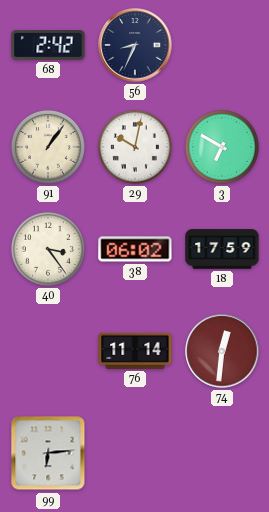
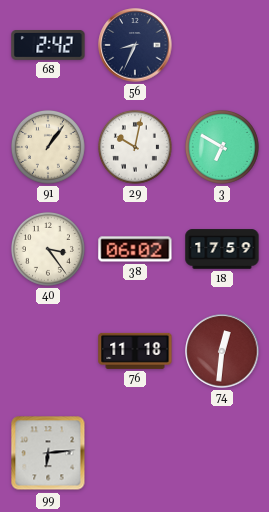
76: 11:14 -> 11:18 (135, 351)
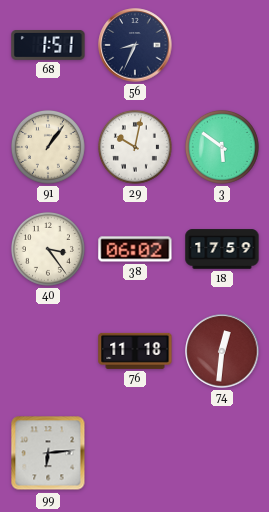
68: 2:42 -> 1:51 (48, 46)
3: 6:50 -> 5:51 (222, 147)
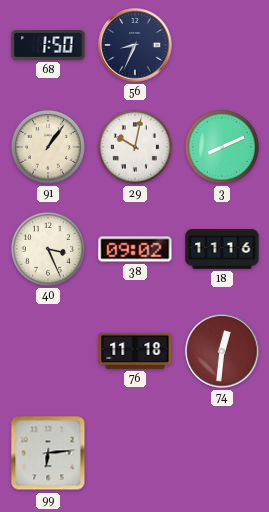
68: 1:51 -> 1:50 (48, 46)
3: 5:51 -> 8:11 (222, 147)
40: 3:24 -> 3:26 (48, 249)
38: 06:02 -> 09:02 (135, 249)
18: 17:59 -> 11:16 (222, 249)
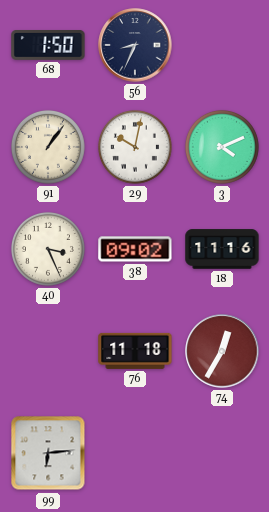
3: 8:11 -> 4:11 (222, 147)
74: 12:31 -> 12:35 (222, 351)
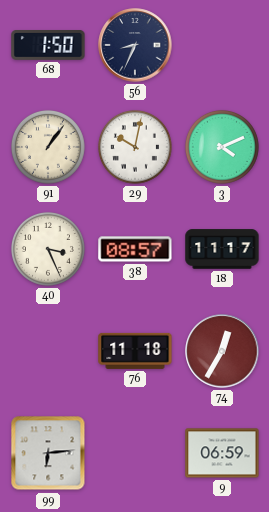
38: 09:02 -> 08:57 (135, 249)
18: 11:16 -> 11:17 (222, 249)
9: none -> 06:59 (222, 453)
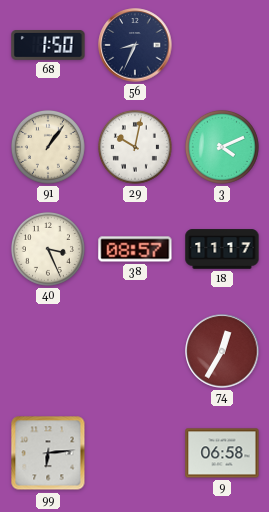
76: 11:18 -> none (135, 351)
9: 06:59 -> 06:58 (222, 453)
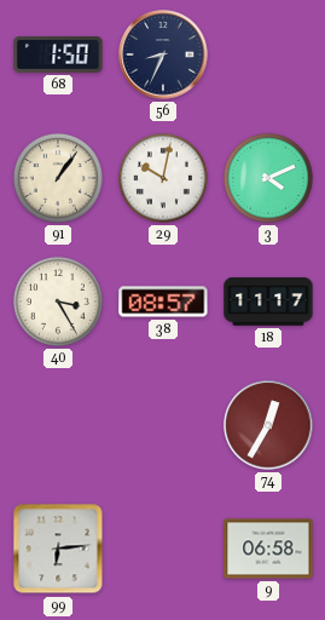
40: 3:26 -> 3:25 (58, 302)
